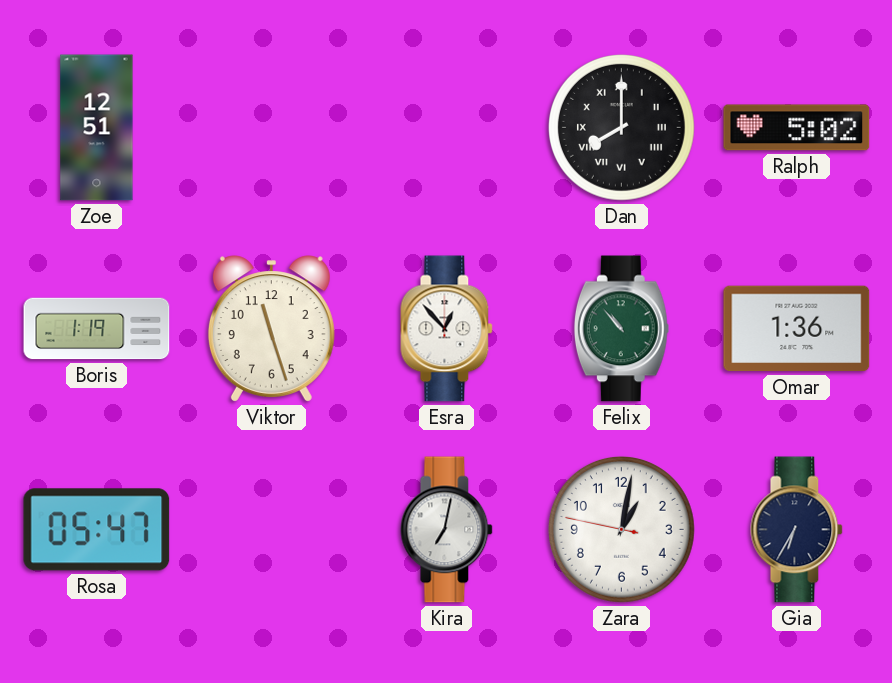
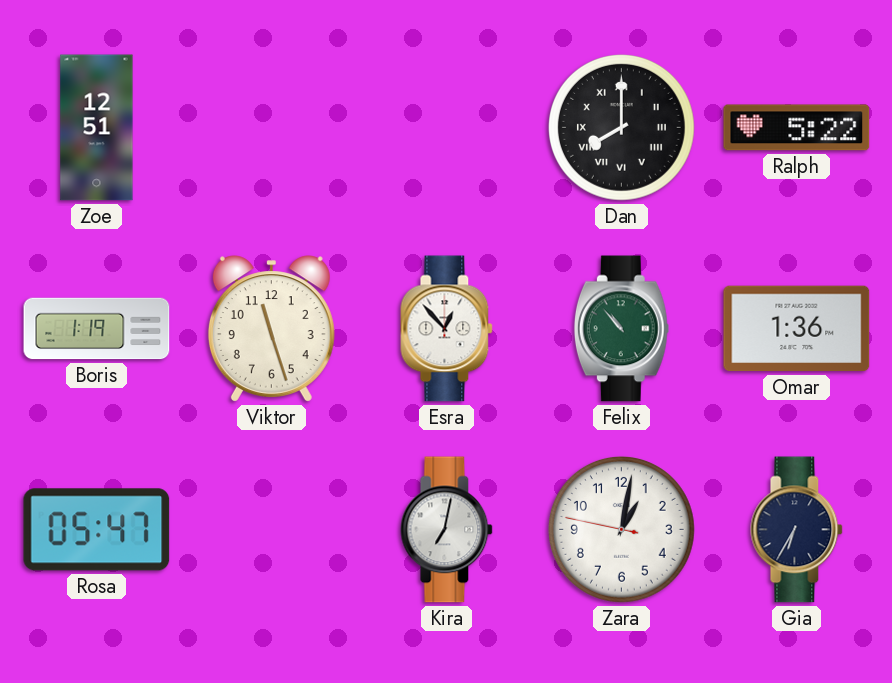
Ralph: 5:02 -> 5:22 (797, 128)
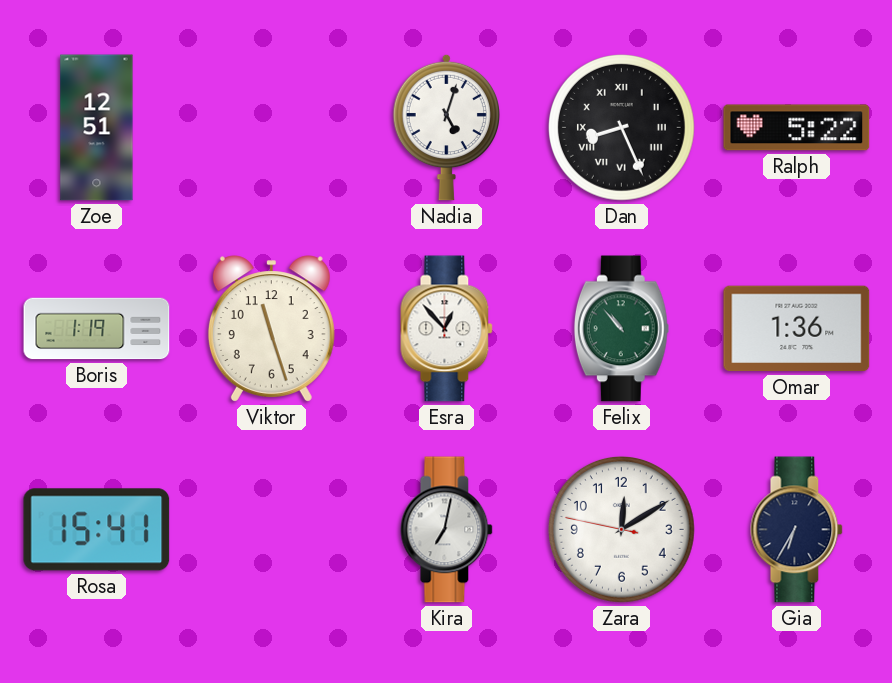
Nadia: none -> 5:03 (446, 127)
Dan: 8:00 -> 8:26 (621, 127)
Rosa: 05:47 -> 15:41 (97, 530)
Zara: 1:01 -> 12:09 (621, 529)
